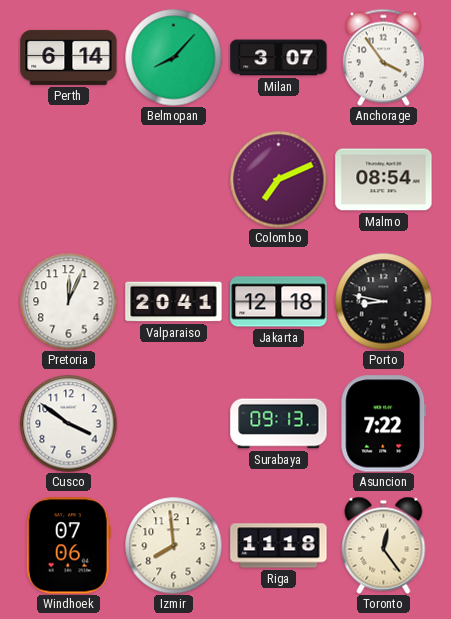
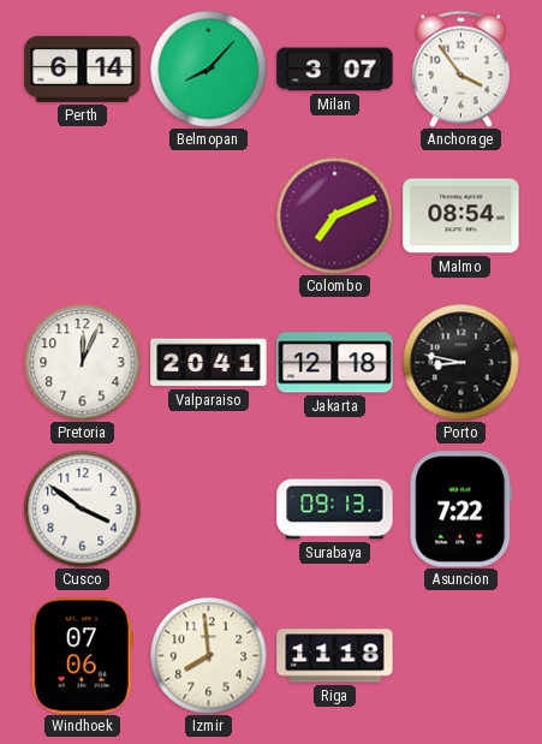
Toronto: 12:24 -> none (384, 545)
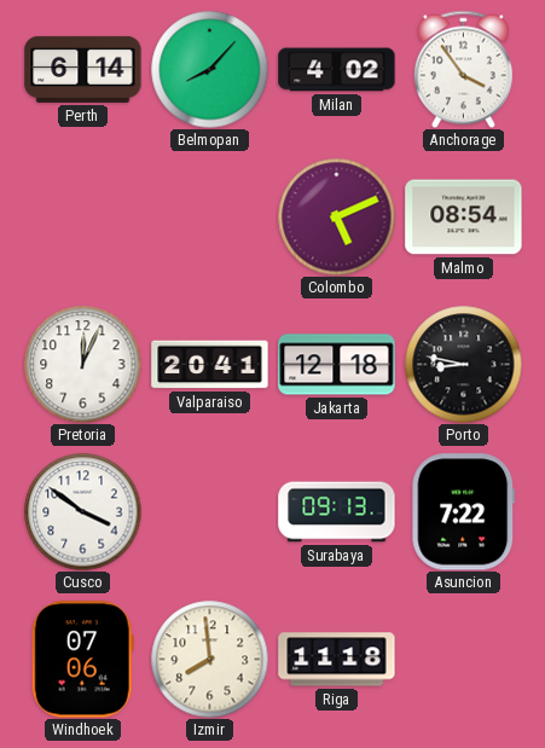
Milan: 3:07 -> 4:02 (337, 70)
Colombo: 7:11 -> 5:11 (336, 216)
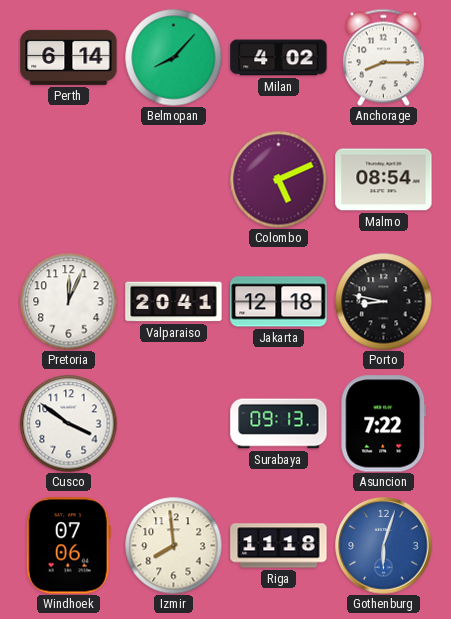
Anchorage: 3:54 -> 8:15 (383, 57)
Gothenburg: none -> 6:03 (384, 546)
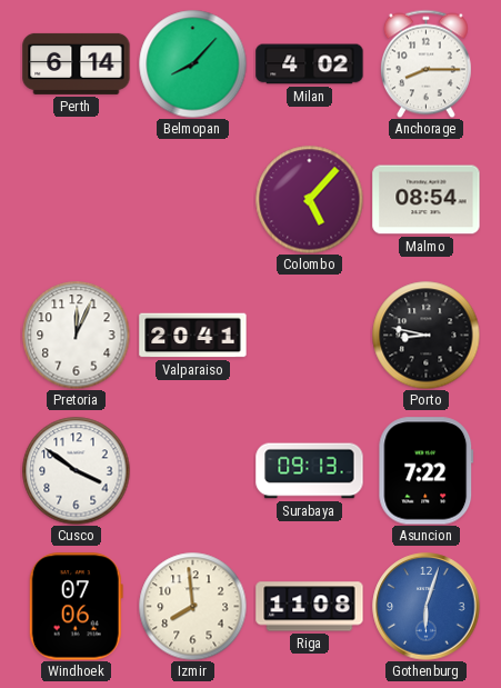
Colombo: 5:11 -> 5:07 (309, 199)
Jakarta: 12:18 -> none (279, 302)
Riga: 11:18 -> 11:08 (310, 607)
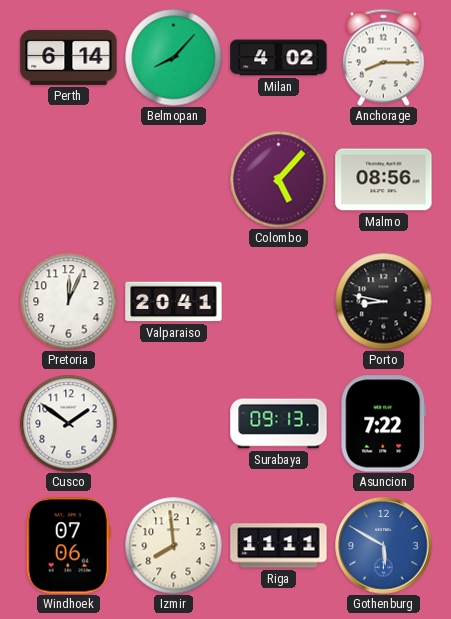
Malmo: 08:54 -> 08:56 (384, 180)
Cusco: 3:51 -> 1:51 (68, 423)
Riga: 11:08 -> 11:11 (279, 546)
Gothenburg: 6:03 -> 5:50 (384, 546)
